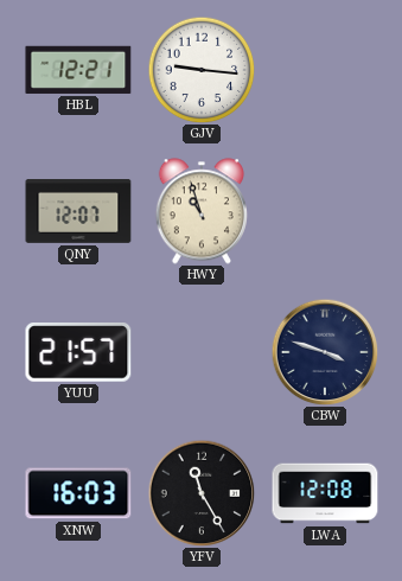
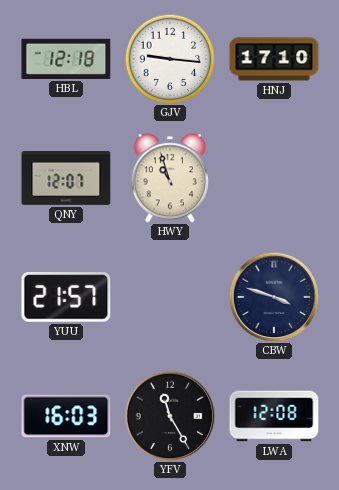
HBL: 12:21 -> 12:18 (66, 59)
HNJ: none -> 17:10 (274, 59)
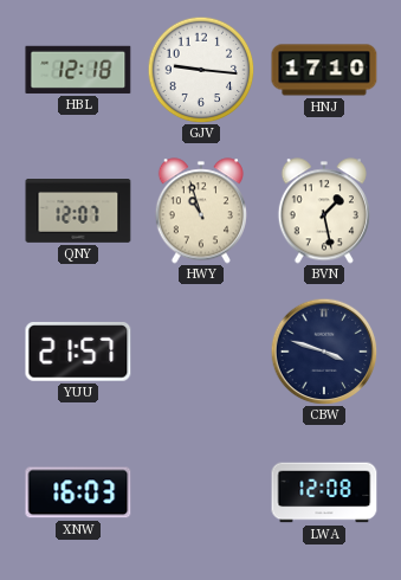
BVN: none -> 1:28 (324, 211)
YFV: 11:25 -> none (170, 416)
